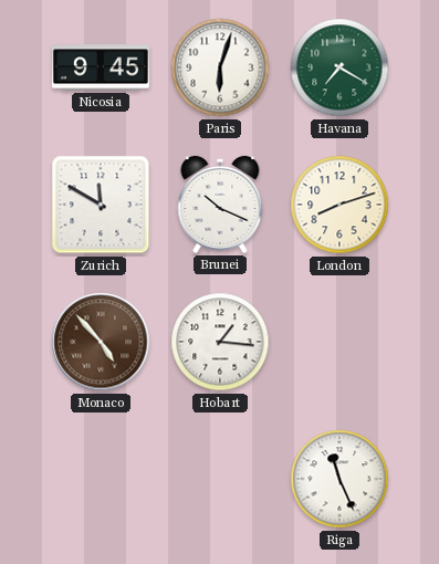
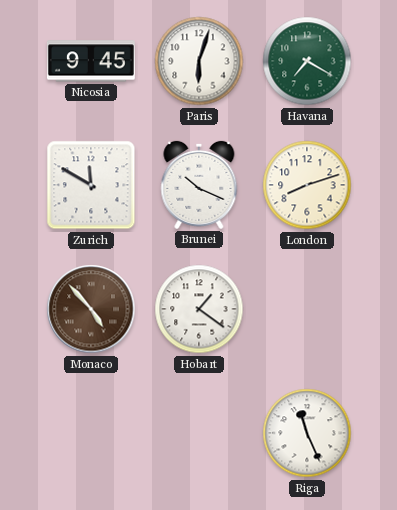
Hobart: 1:16 -> 1:21 (199, 309)
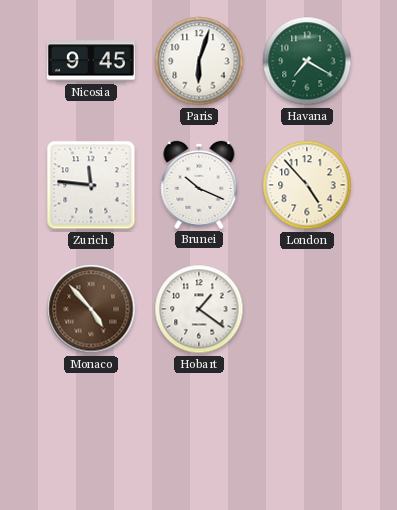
Zurich: 11:50 -> 11:46 (91, 185)
London: 8:12 -> 4:53 (307, 185)
Riga: 11:26 -> none (307, 433)
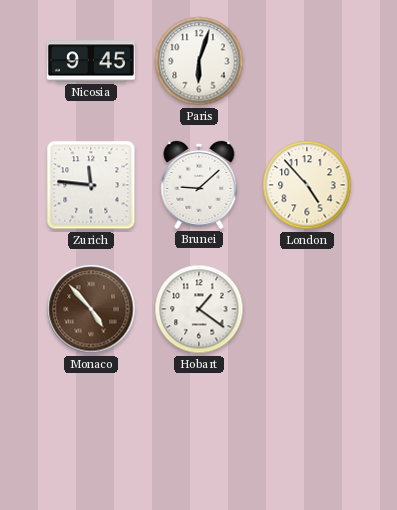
Havana: 7:20 -> none (307, 61)
Brunei: 10:19 -> 9:08 (199, 185)
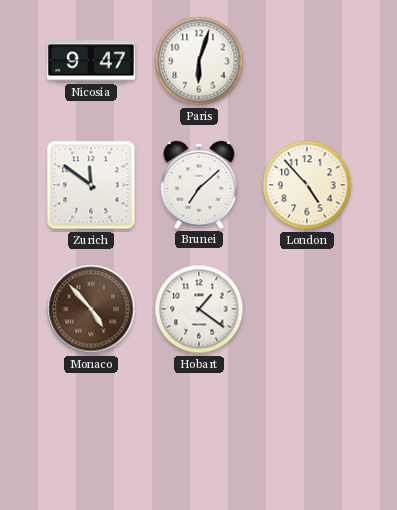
Nicosia: 9:45 -> 9:47 (91, 61)
Zurich: 11:46 -> 11:51 (91, 185)
Brunei: 9:08 -> 7:08 (199, 185)
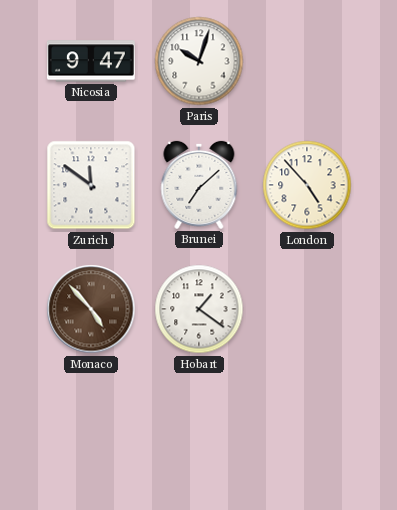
Paris: 6:03 -> 10:03 (199, 61)
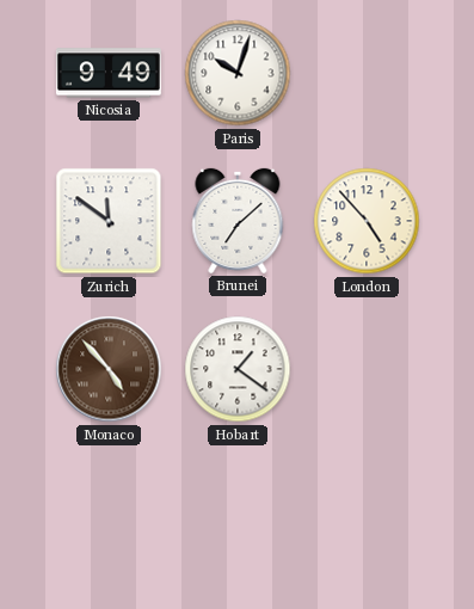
Nicosia: 9:47 -> 9:49 (109, 73)
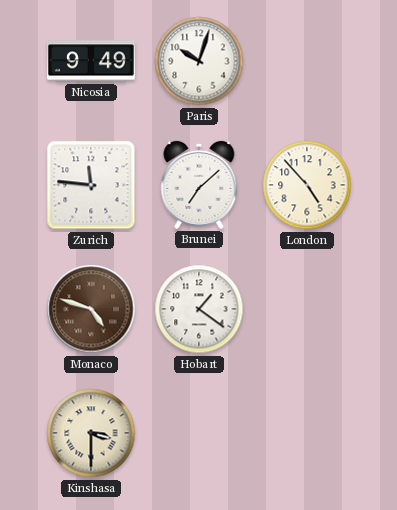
Zurich: 11:51 -> 11:46 (91, 185)
Monaco: 4:53 -> 4:48 (91, 309)
Kinshasa: none -> 3:30 (91, 433)
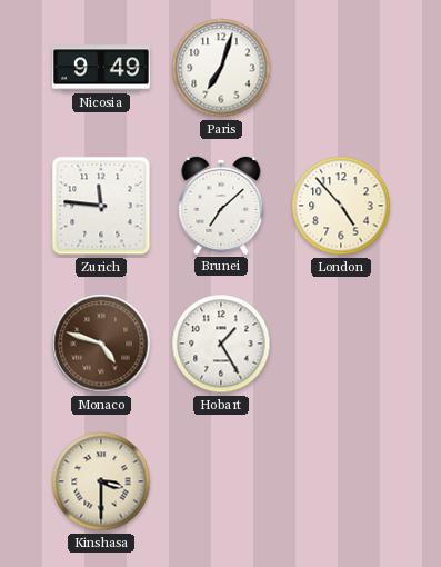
Paris: 10:03 -> 7:03 (221, 68)
Hobart: 1:21 -> 1:25 (221, 344)
